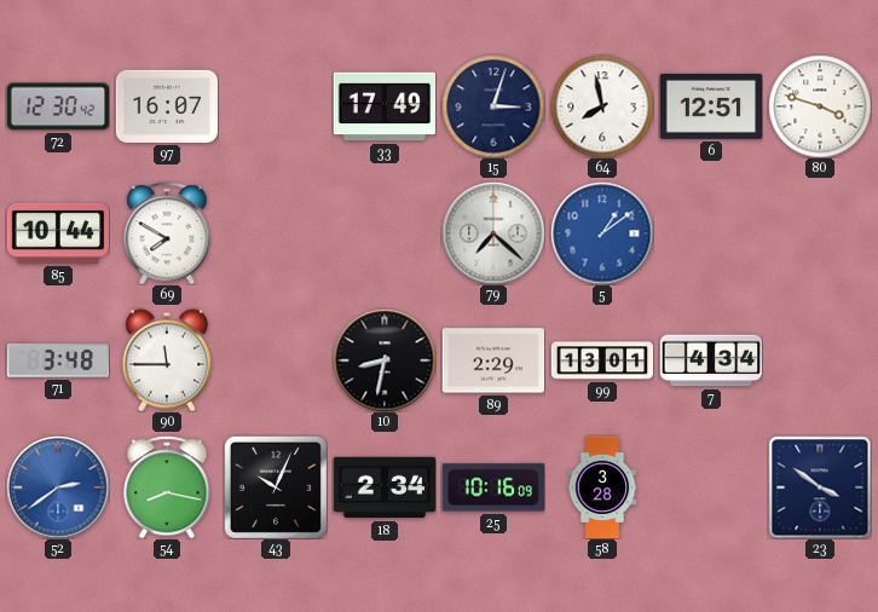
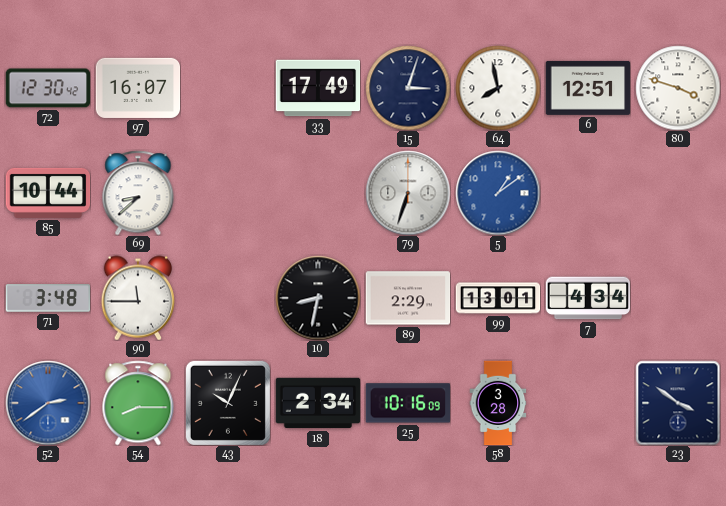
69: 7:50 -> 8:38 (138, 193)
79: 7:22 -> 6:33 (408, 193)
54: 8:17 -> 8:15 (138, 403)
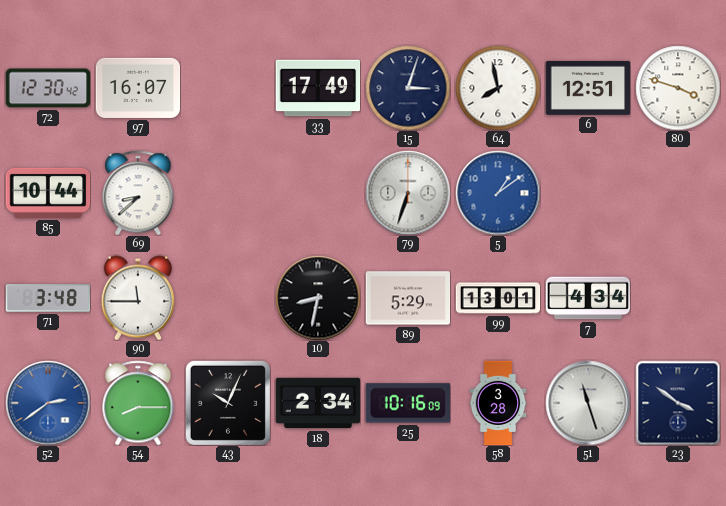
89: 2:29 -> 5:29 (408, 298)
51: none -> 11:27 (588, 403)
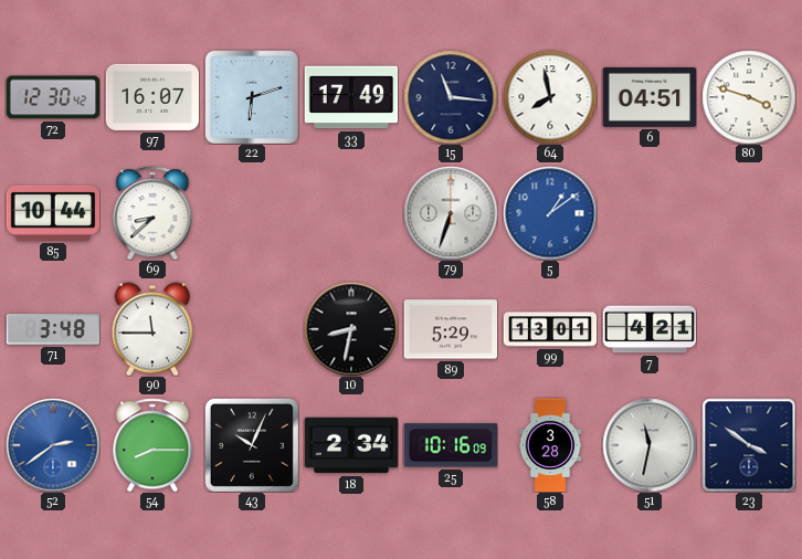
22: none -> 6:12 (252, 97)
15: 3:03 -> 11:16 (451, 97)
6: 12:51 -> 04:51 (650, 97)
7: 4:34 -> 4:21 (650, 329)
51: 11:27 -> 11:32 (650, 445)
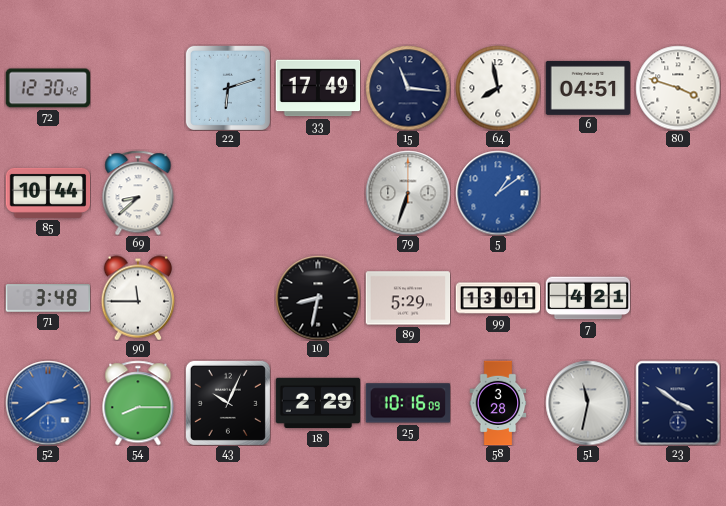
97: 16:07 -> none (152, 97)
18: 2:34 -> 2:29 (318, 403)
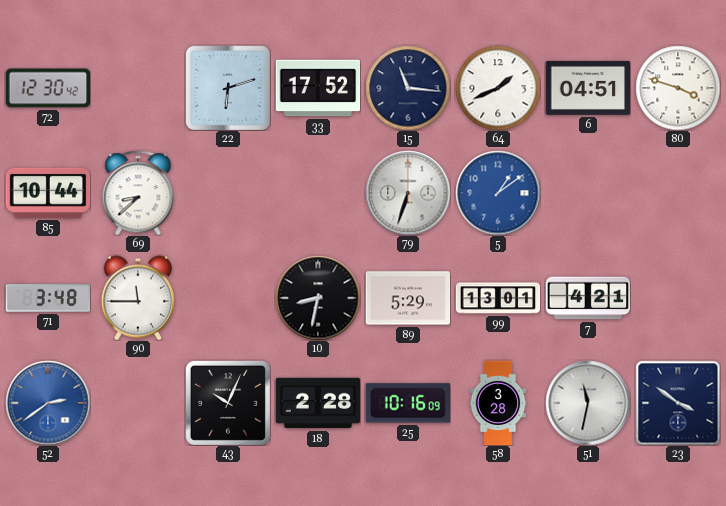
33: 17:49 -> 17:52 (318, 88)
64: 7:58 -> 1:41 (498, 88)
54: 8:15 -> none (138, 403)
18: 2:29 -> 2:28 (318, 403)
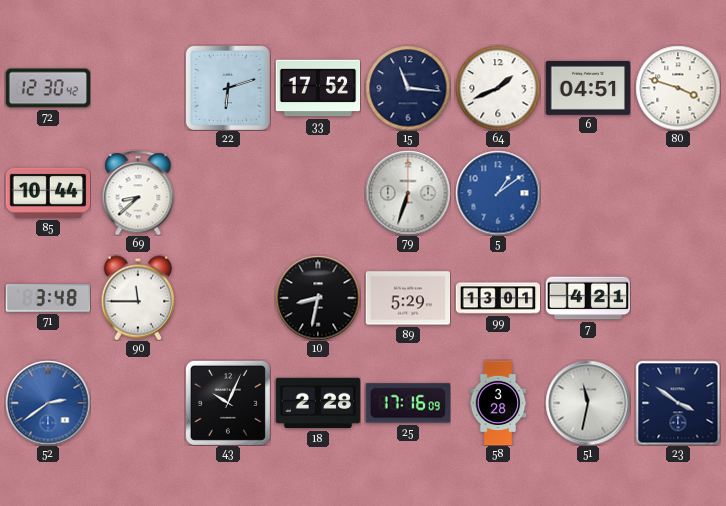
25: 10:16 -> 17:16 (407, 403)
